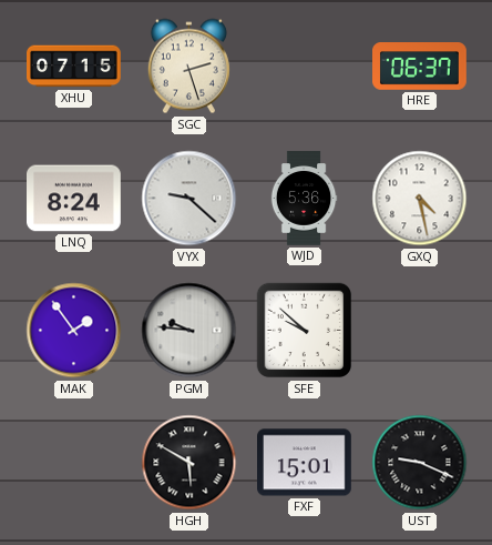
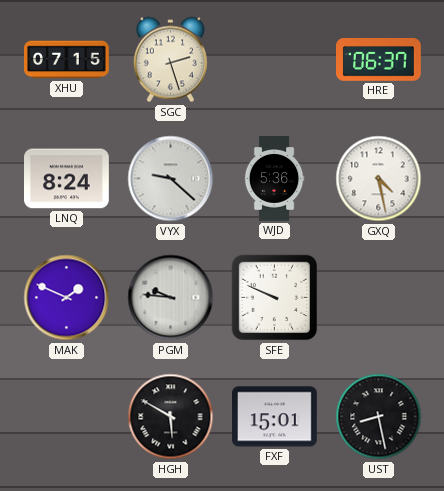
MAK: 1:54 -> 1:49 (67, 298)
SFE: 9:52 -> 9:49 (275, 298)
UST: 9:19 -> 8:28 (379, 417)
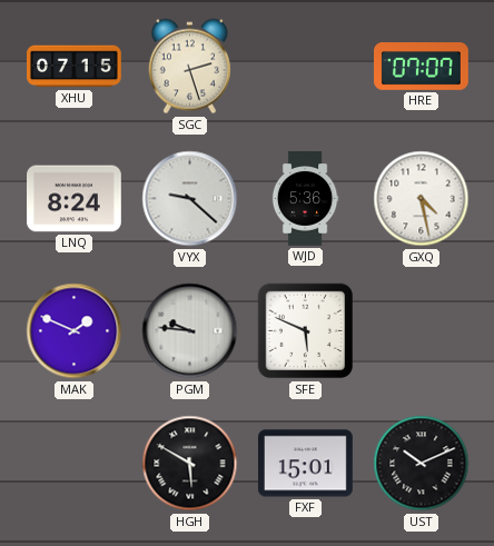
HRE: 06:37 -> 07:07 (422, 67)
SFE: 9:49 -> 5:49 (306, 331)
UST: 8:28 -> 10:11 (422, 464)
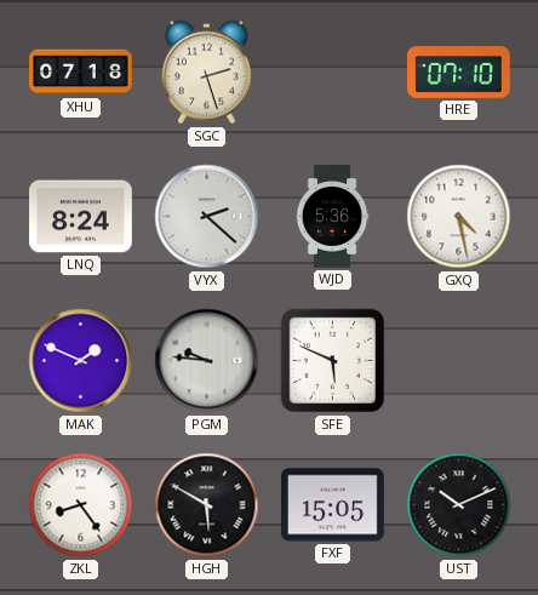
XHU: 07:15 -> 07:18 (81, 73)
HRE: 07:07 -> 07:10 (459, 73)
VYX: 9:22 -> 2:22 (207, 217)
ZKL: none -> 8:24 (81, 505)
FXF: 15:01 -> 15:05 (333, 505)
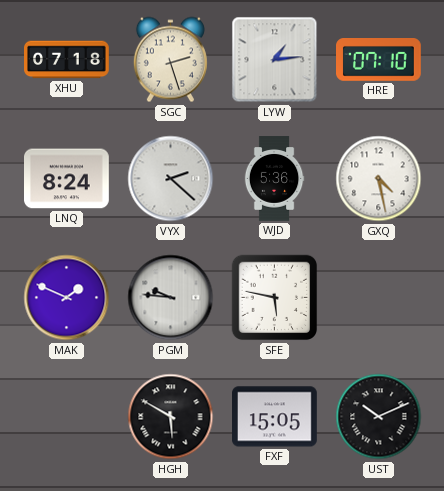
LYW: none -> 1:14 (275, 60)
SFE: 5:49 -> 5:47 (275, 298)
ZKL: 8:24 -> none (81, 505)
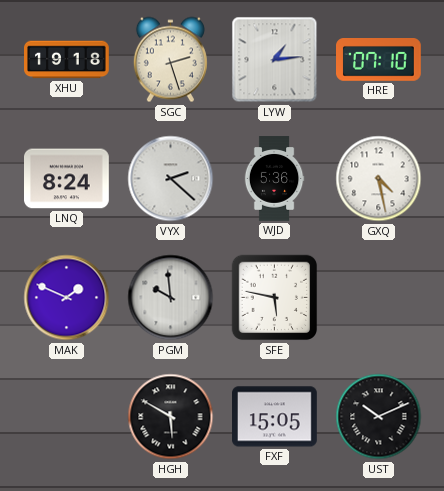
XHU: 07:18 -> 19:18 (67, 60)
PGM: 9:46 -> 9:59 (171, 298)
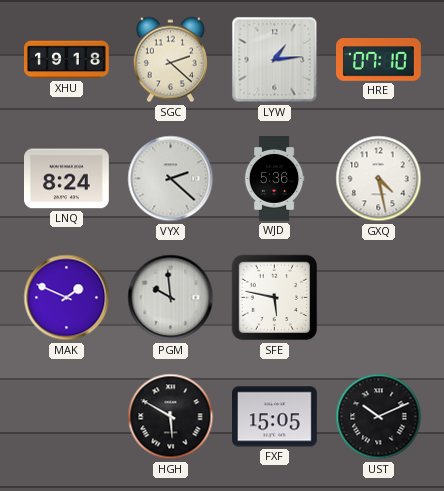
SGC: 2:27 -> 2:22 (170, 60)
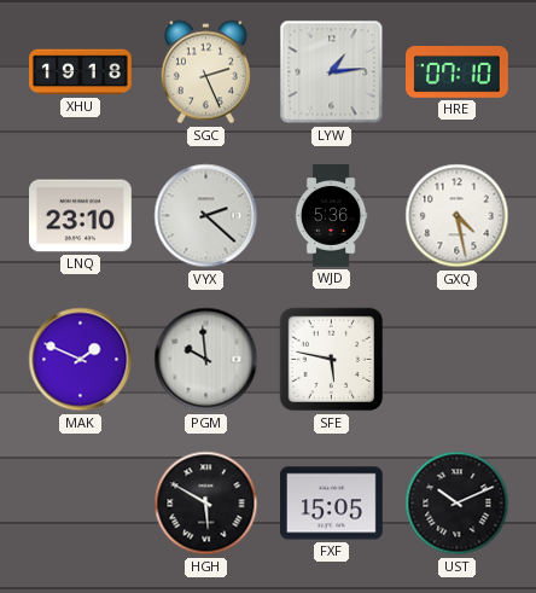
SGC: 2:22 -> 2:26 (205, 72)
LNQ: 8:24 -> 23:10 (81, 216)
